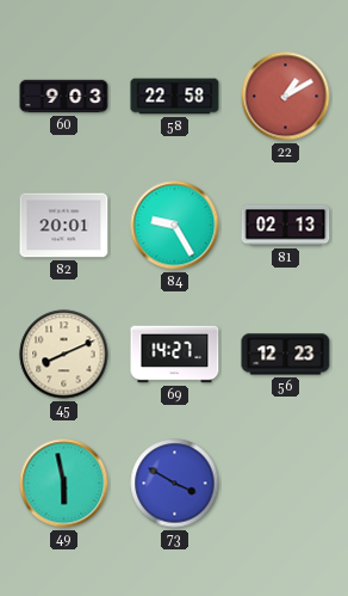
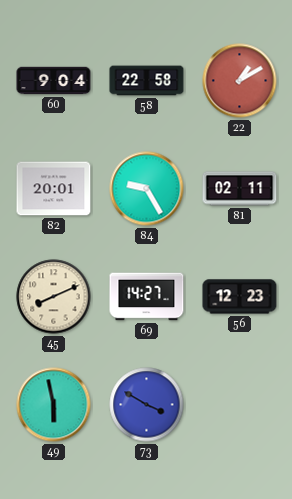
60: 9:03 -> 9:04 (54, 81)
81: 02:13 -> 02:11 (240, 189)
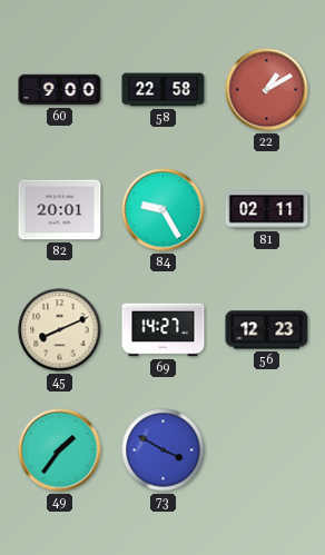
60: 9:04 -> 9:00 (60, 90)
49: 5:58 -> 1:36 (60, 450)
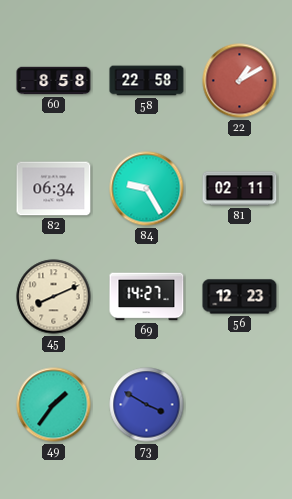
60: 9:00 -> 8:58 (54, 81)
82: 20:01 -> 06:34 (54, 189)
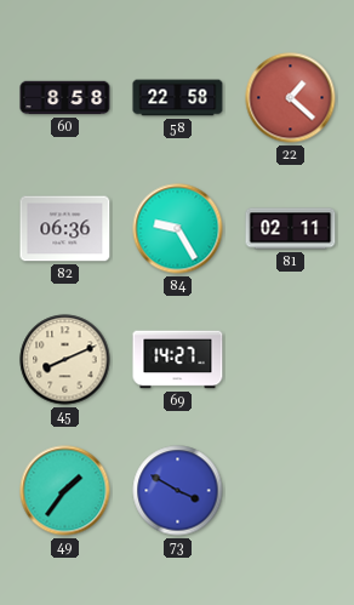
22: 1:10 -> 1:22 (291, 98)
82: 06:34 -> 06:36 (65, 229)
56: 12:23 -> none (240, 297)
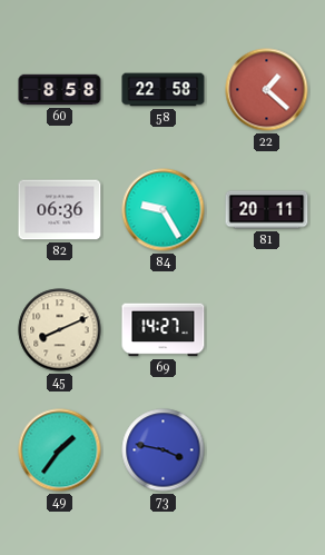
81: 02:11 -> 20:11 (267, 210)
73: 3:50 -> 3:47 (164, 450)
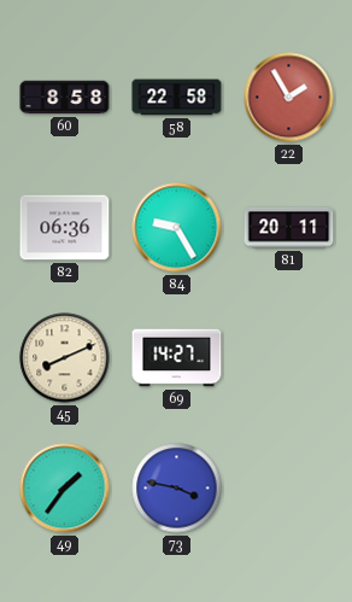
22: 1:22 -> 1:55 (289, 98)
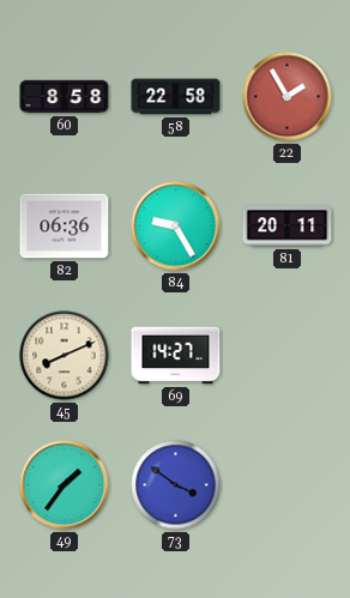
73: 3:47 -> 3:51 (176, 485)
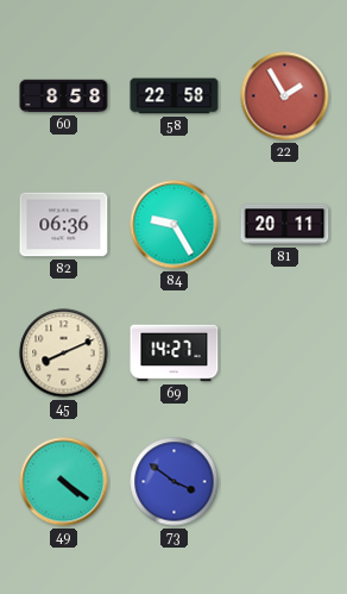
49: 1:36 -> 4:21 (64, 482)
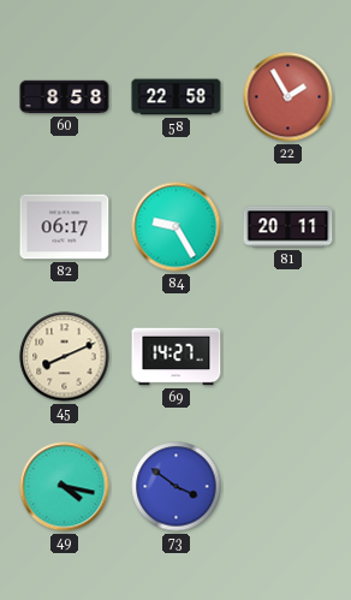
82: 06:36 -> 06:17 (65, 227)
49: 4:21 -> 4:17 (65, 487)
